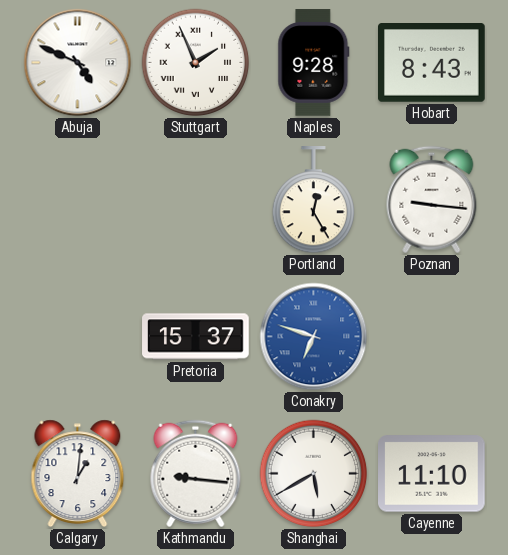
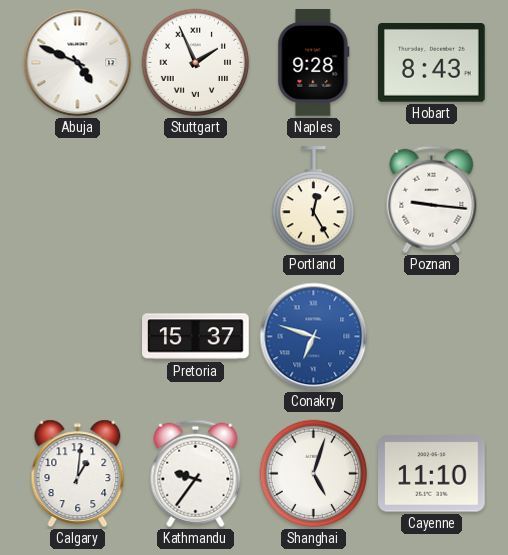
Kathmandu: 9:16 -> 9:36 (196, 474)
Shanghai: 5:40 -> 5:03 (314, 474)
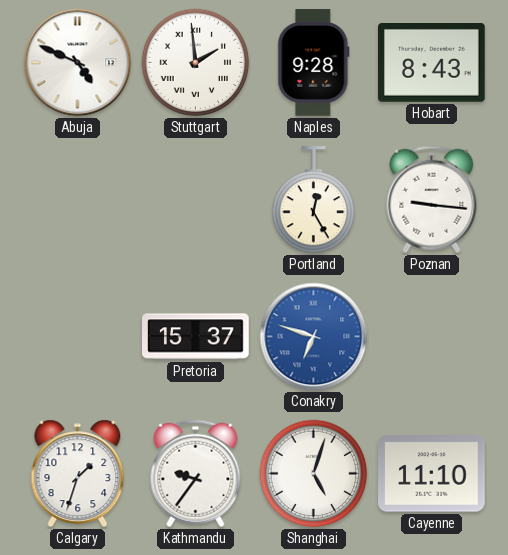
Stuttgart: 1:56 -> 1:59 (196, 63)
Calgary: 1:01 -> 1:33 (78, 474)
